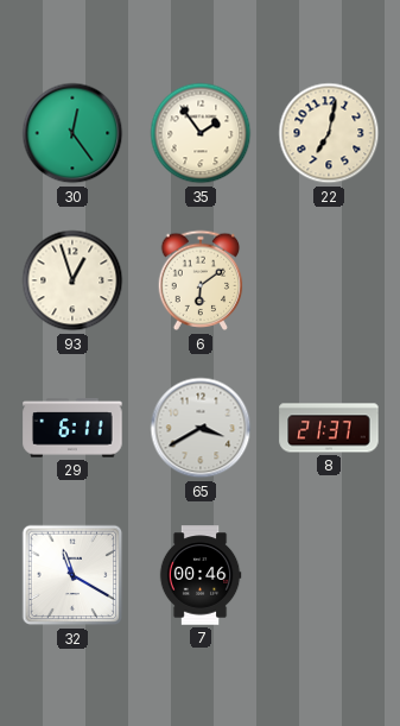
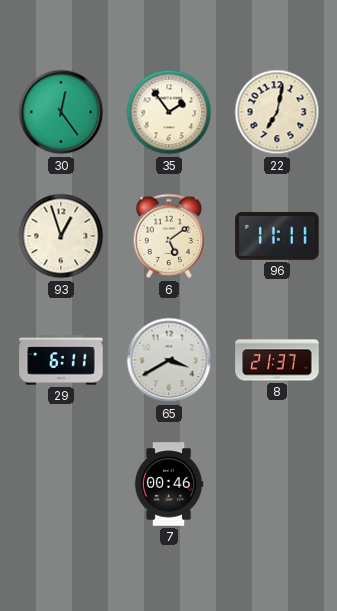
6: 6:09 -> 5:09 (169, 236)
96: none -> 11:11 (277, 236)
32: 11:20 -> none (72, 575)
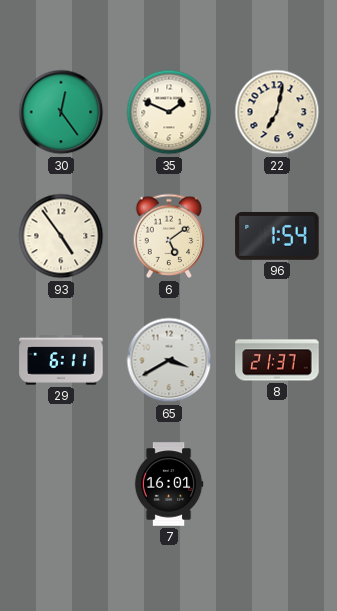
35: 1:54 -> 1:49 (169, 112)
93: 12:57 -> 4:54 (61, 236)
96: 11:11 -> 1:54 (277, 236)
7: 00:46 -> 16:01 (169, 484)
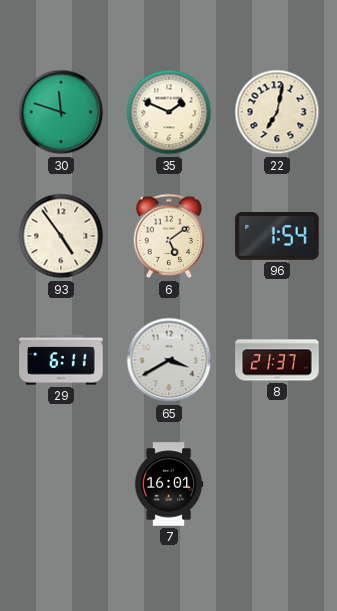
30: 12:24 -> 11:48 (61, 112)
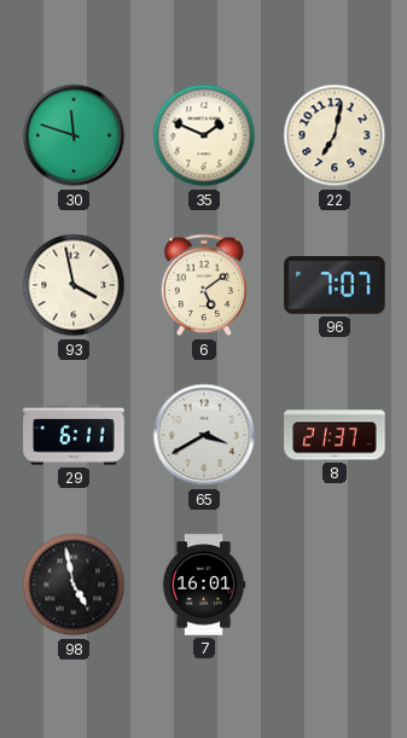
93: 4:54 -> 3:58 (74, 285)
96: 1:54 -> 7:07 (335, 285)
98: none -> 4:58 (74, 585)
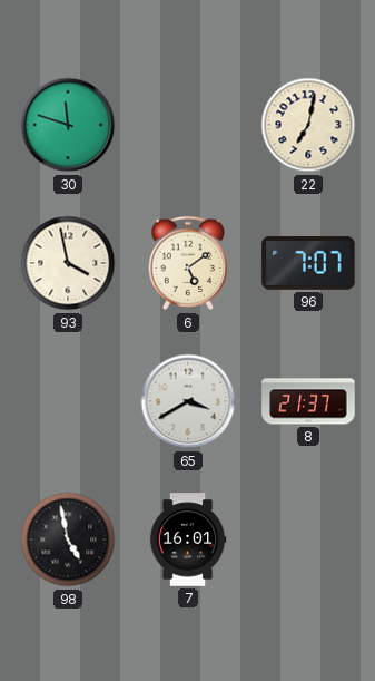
35: 1:49 -> none (204, 135)
29: 6:11 -> none (74, 435)
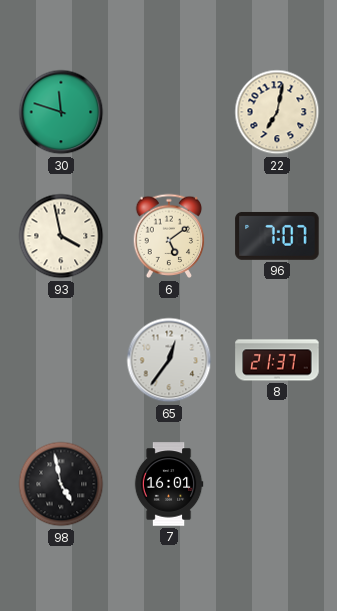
65: 3:40 -> 12:36 (169, 360)
